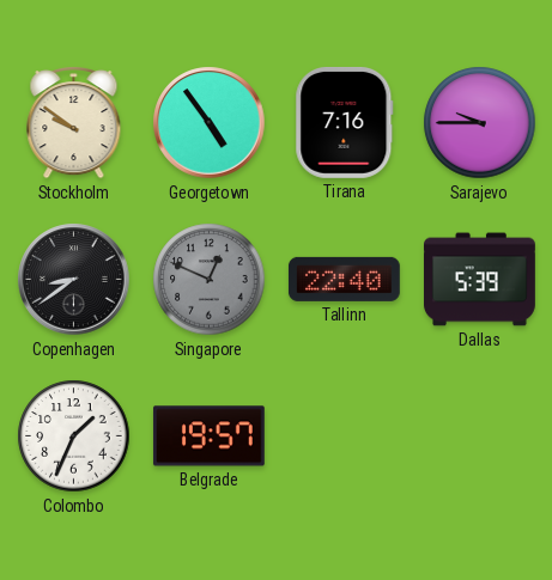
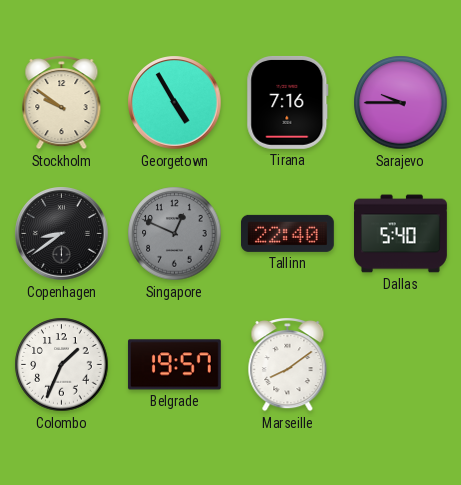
Georgetown: 4:54 -> 4:55 (175, 103)
Dallas: 5:39 -> 5:40 (401, 234)
Marseille: none -> 8:09 (288, 364)
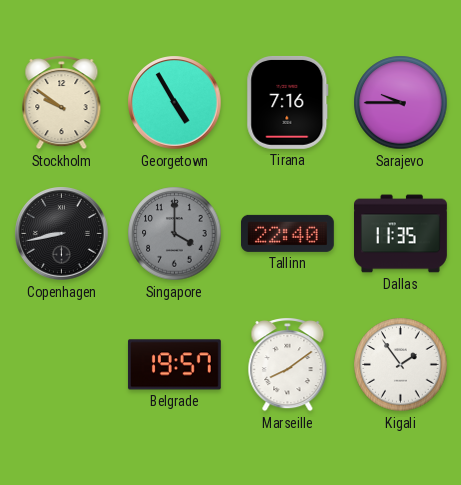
Copenhagen: 8:39 -> 8:43 (62, 234)
Singapore: 12:49 -> 4:00 (175, 234)
Dallas: 5:40 -> 11:35 (401, 234)
Colombo: 1:34 -> none (62, 365)
Kigali: none -> 1:54 (401, 365)
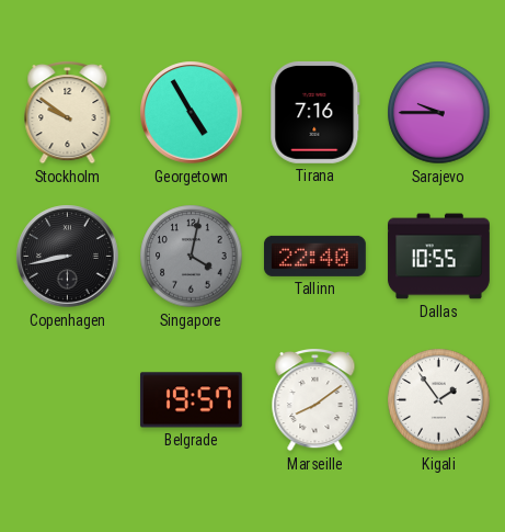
Singapore: 4:00 -> 4:02 (192, 257)
Dallas: 11:35 -> 10:55 (439, 257)
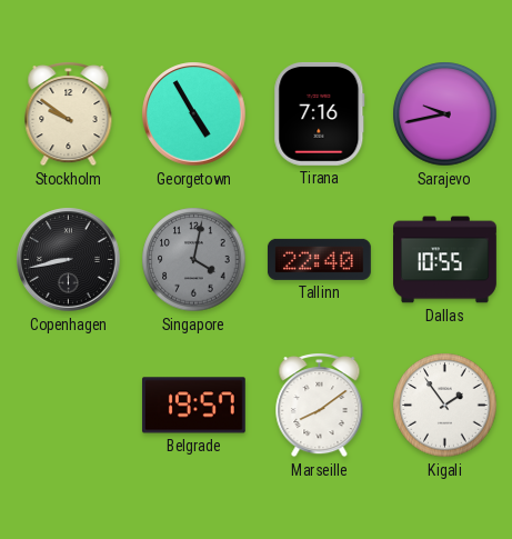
Sarajevo: 9:45 -> 9:43 (445, 114)
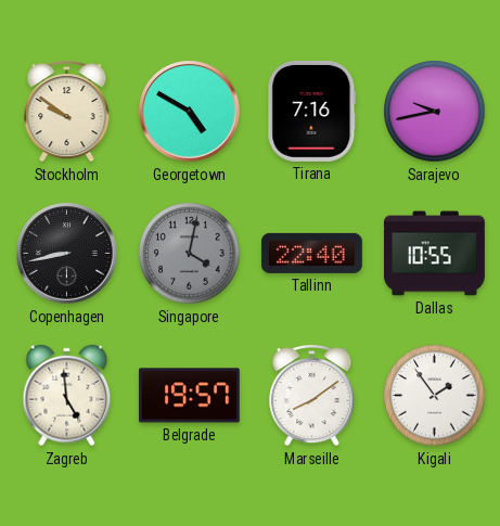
Georgetown: 4:55 -> 4:50 (190, 112)
Zagreb: none -> 4:59 (67, 396)
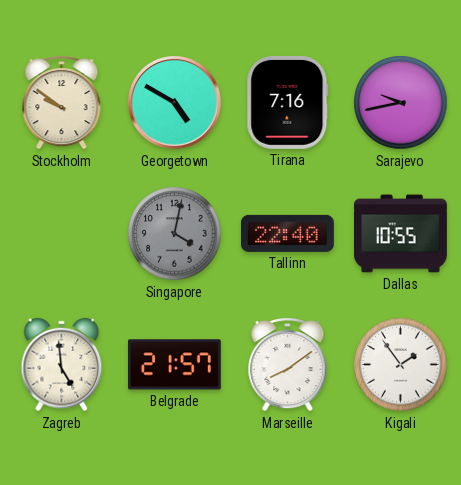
Copenhagen: 8:43 -> none (67, 254)
Belgrade: 19:57 -> 21:57 (174, 365)
